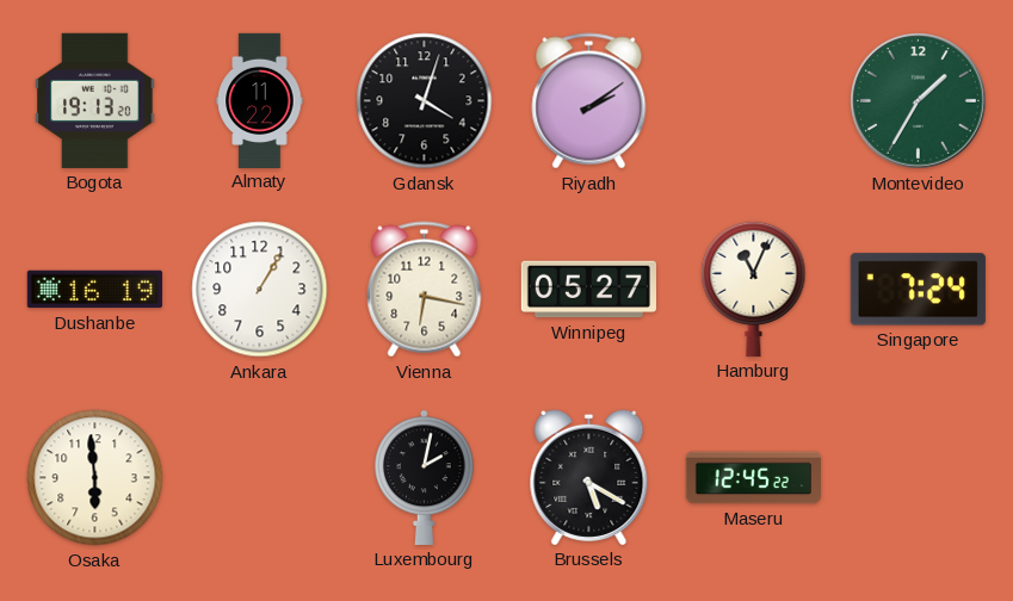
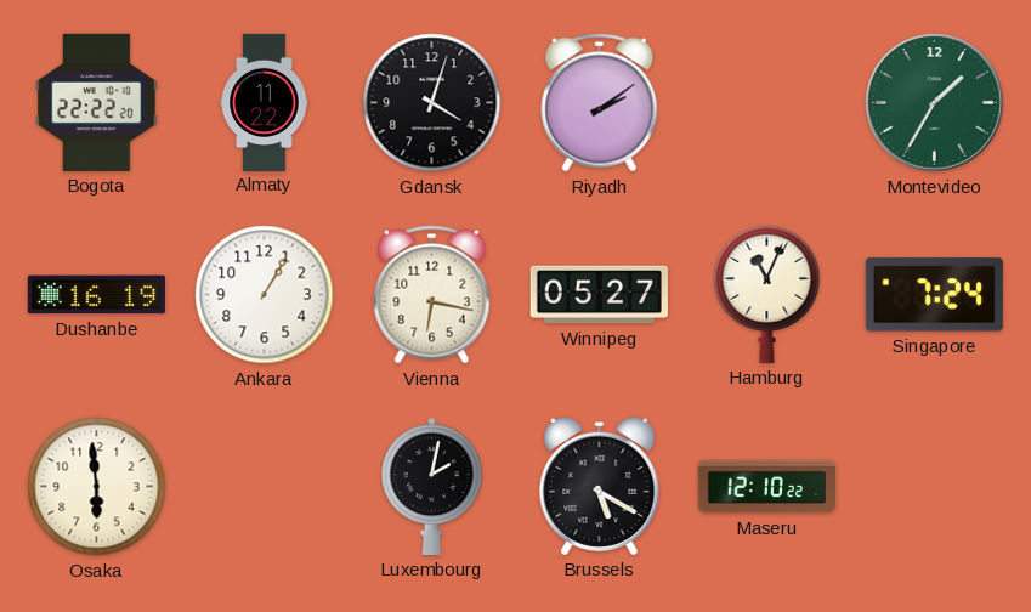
Bogota: 19:13 -> 22:22 (97, 102)
Maseru: 12:45 -> 12:10 (766, 487)
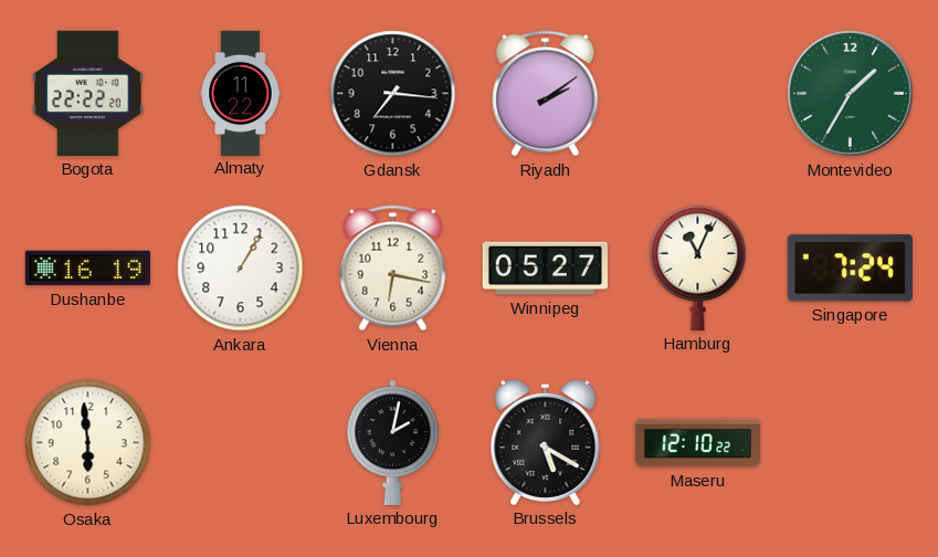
Gdansk: 4:03 -> 7:16 (393, 94)
